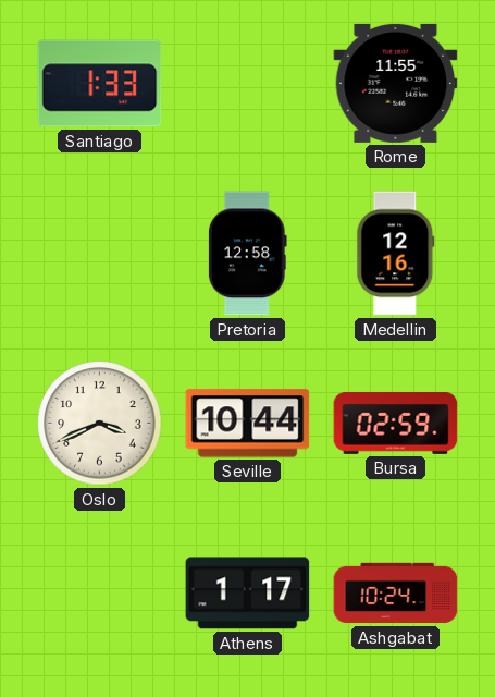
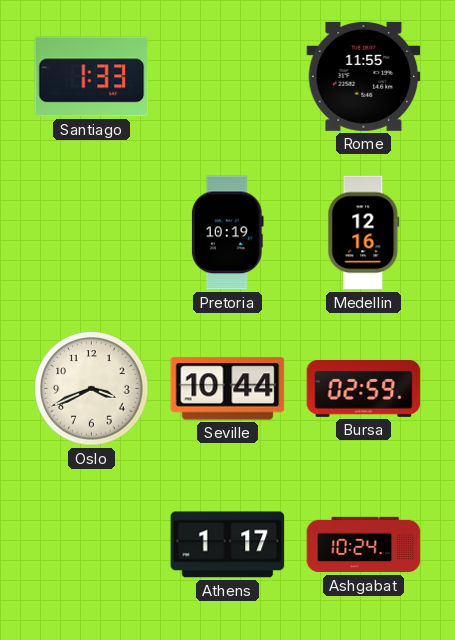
Pretoria: 12:58 -> 10:19 (227, 233)
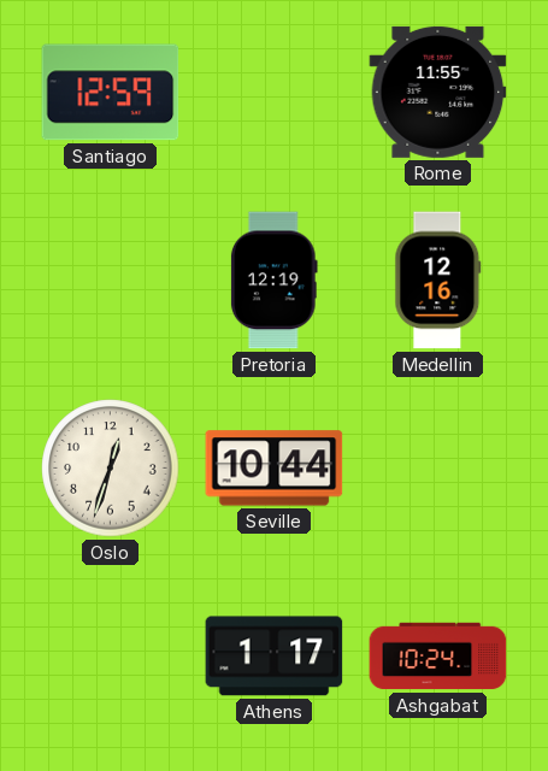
Santiago: 1:33 -> 12:59 (111, 93)
Pretoria: 10:19 -> 12:19 (273, 281)
Oslo: 3:41 -> 12:33 (111, 469)
Bursa: 02:59 -> none (364, 388)
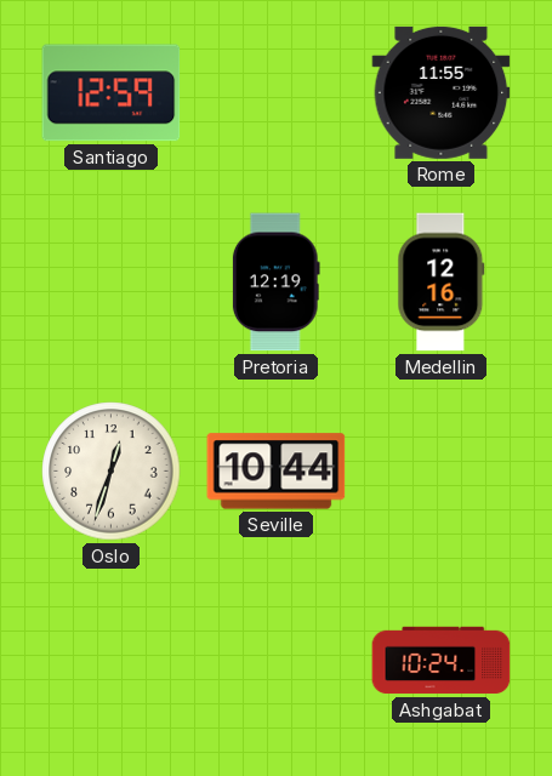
Athens: 1:17 -> none (275, 657)
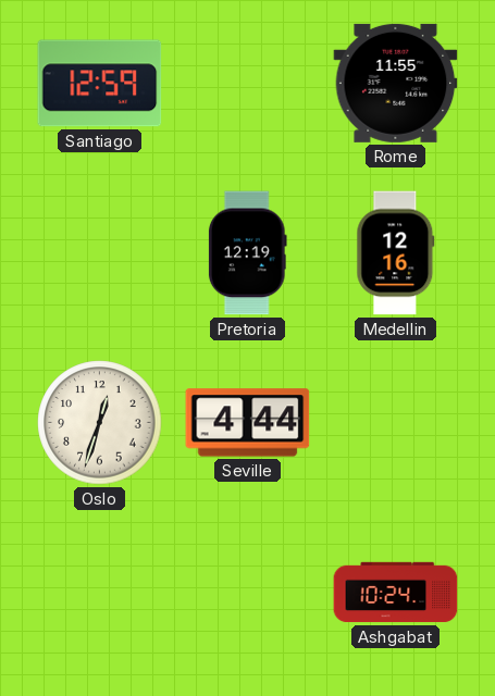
Seville: 10:44 -> 4:44 (248, 423)
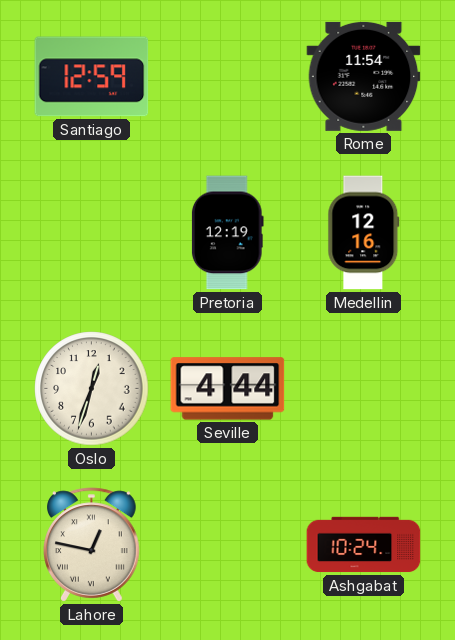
Rome: 11:55 -> 11:54 (364, 76)
Lahore: none -> 12:47 (92, 545)
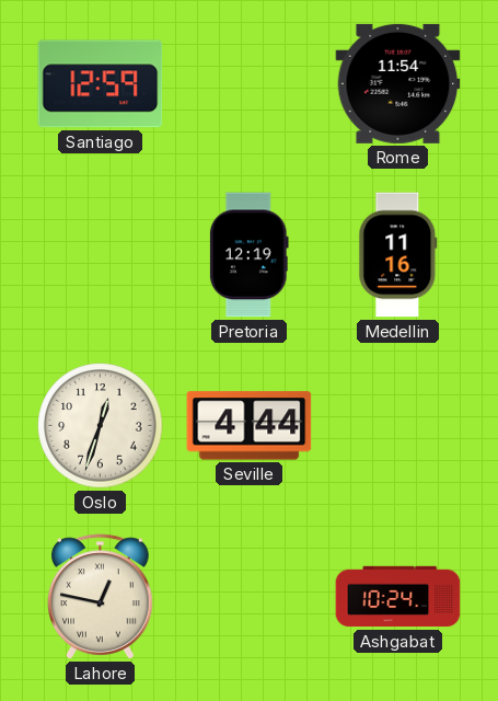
Medellin: 12:16 -> 11:16 (398, 255)
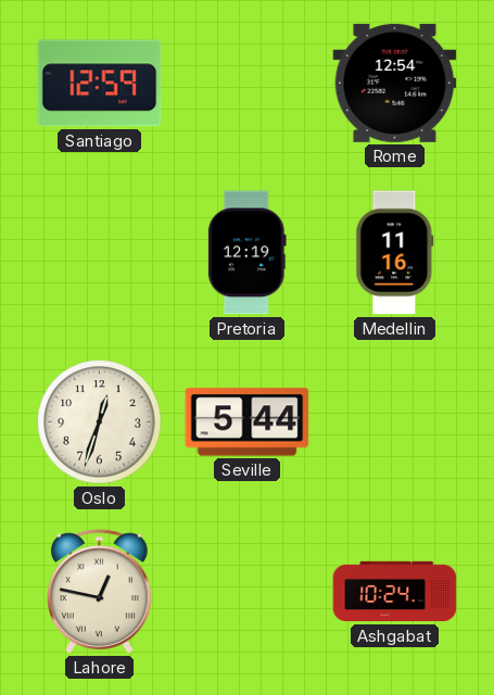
Rome: 11:54 -> 12:54 (395, 83)
Seville: 4:44 -> 5:44 (248, 422)
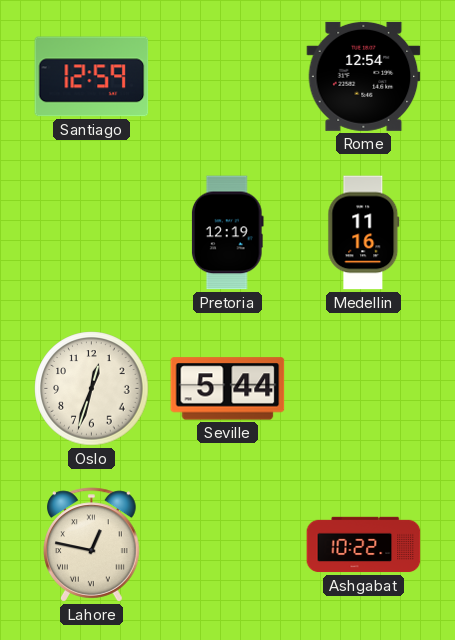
Ashgabat: 10:24 -> 10:22 (364, 545)
